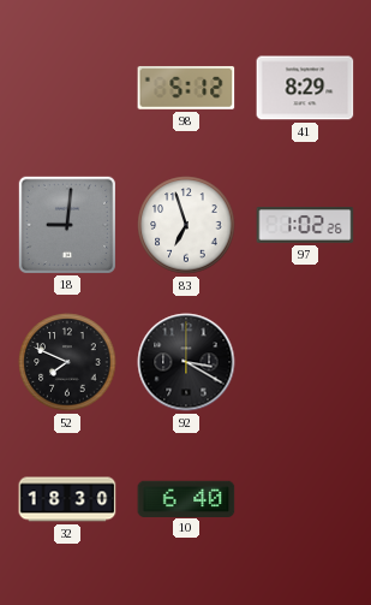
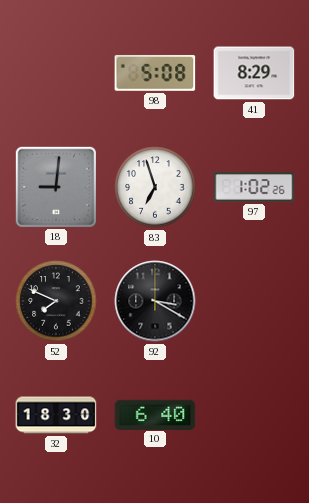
98: 5:12 -> 5:08 (155, 73)
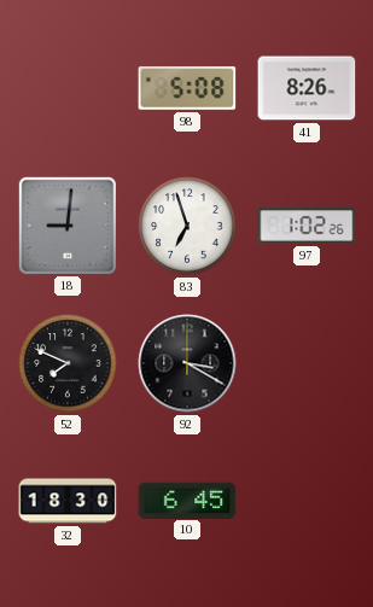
41: 8:29 -> 8:26 (307, 88)
10: 6:40 -> 6:45 (187, 500)
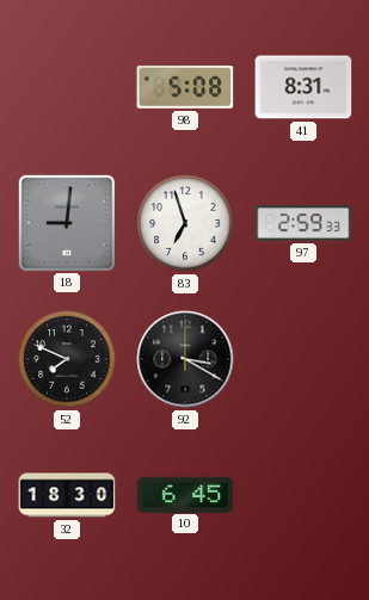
41: 8:26 -> 8:31 (303, 87)
97: 1:02 -> 2:59 (303, 223)
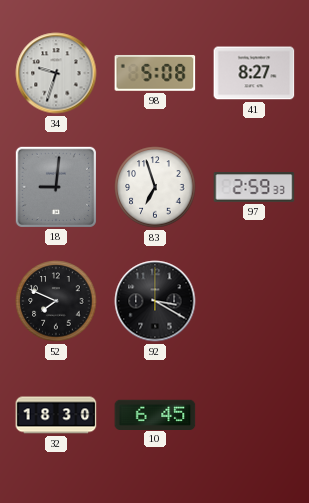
34: none -> 9:33 (56, 73)
41: 8:31 -> 8:27 (254, 73)
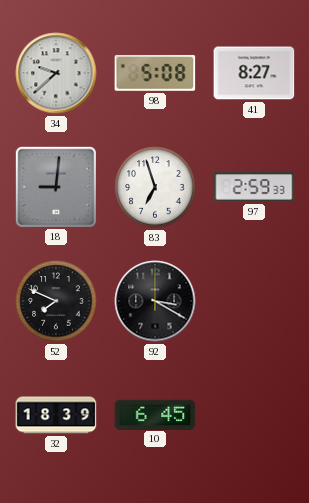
34: 9:33 -> 9:38 (56, 73)
32: 18:30 -> 18:39 (56, 415)
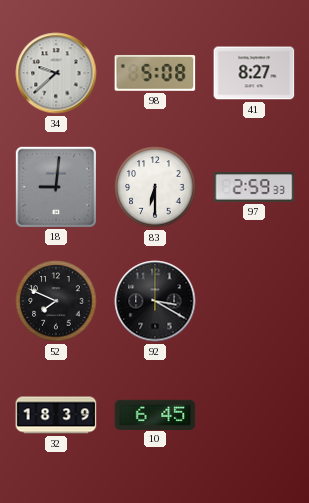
83: 6:57 -> 6:30 (155, 187)
